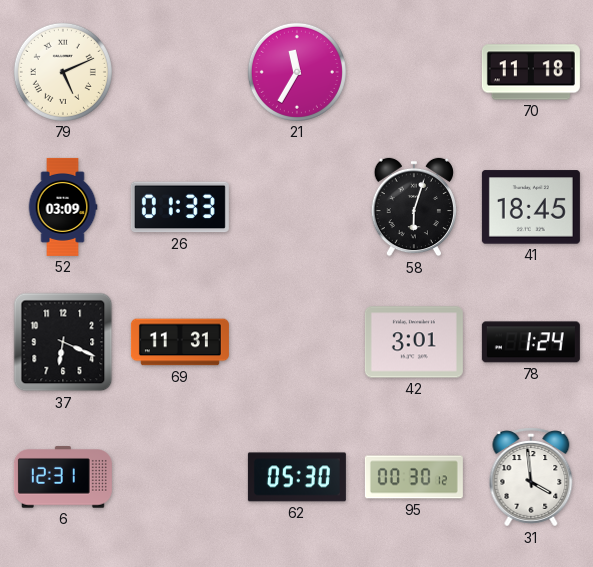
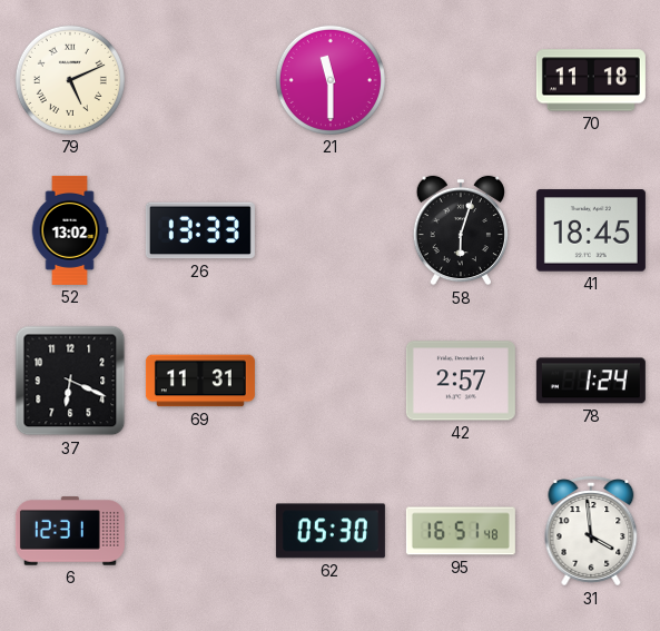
21: 11:35 -> 11:30 (331, 80)
52: 03:09 -> 13:02 (70, 230)
26: 01:33 -> 13:33 (200, 230)
42: 3:01 -> 2:57 (461, 381)
95: 00:30 -> 16:51 (461, 531)
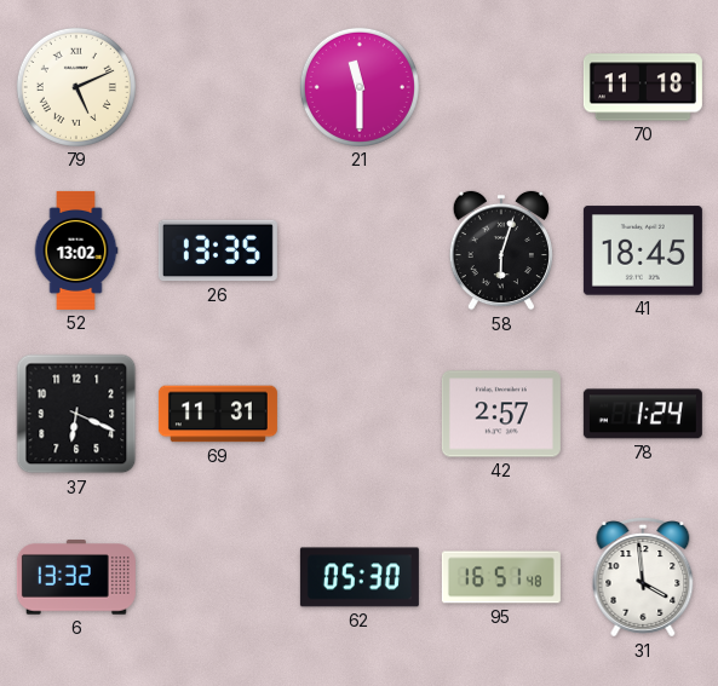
26: 13:33 -> 13:35 (218, 250)
6: 12:31 -> 13:32 (76, 577)
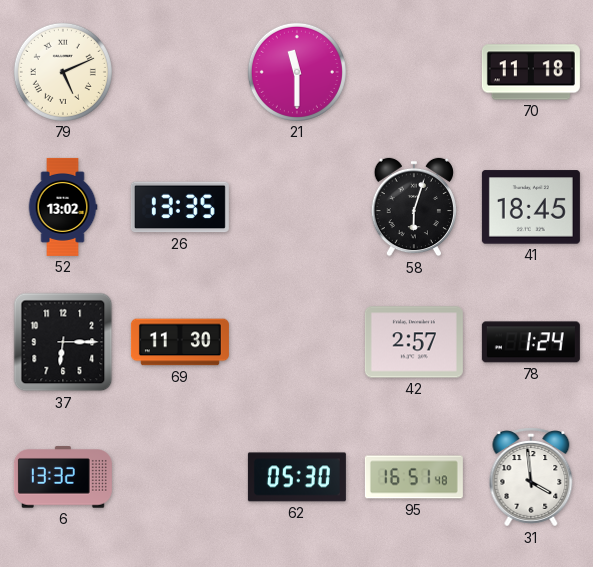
37: 6:19 -> 6:15 (63, 342)
69: 11:31 -> 11:30 (180, 342)
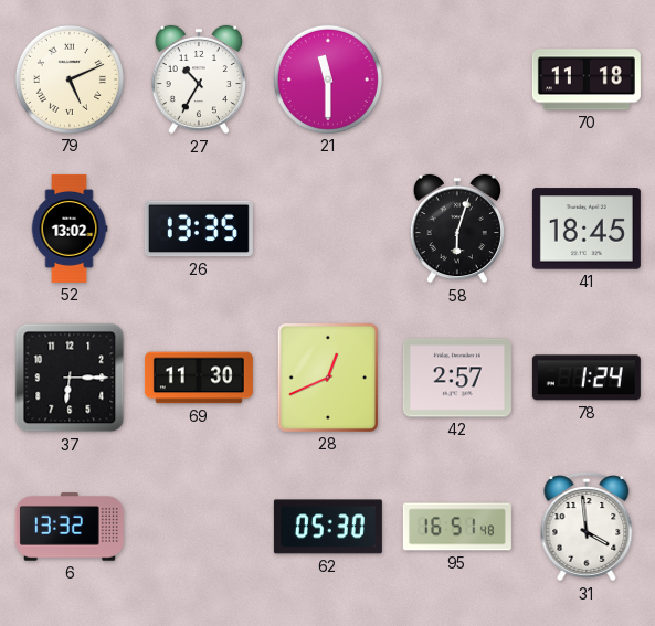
27: none -> 10:35 (199, 79)
28: none -> 12:41 (328, 378)
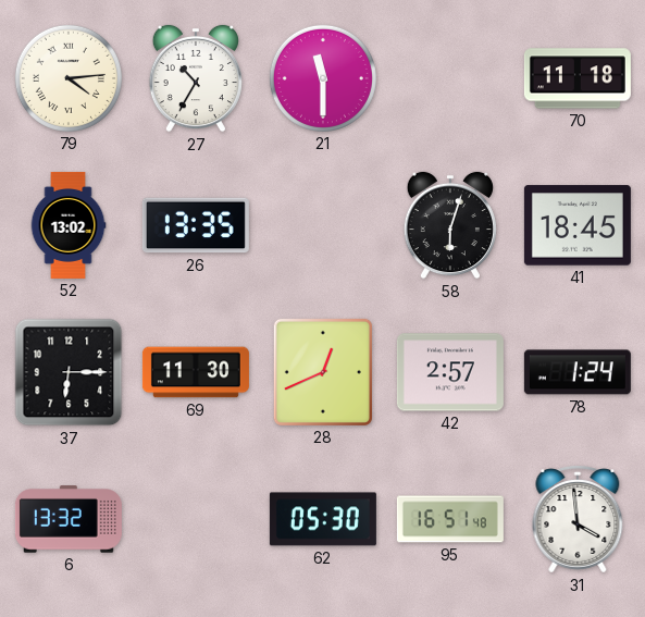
79: 5:11 -> 4:14 (69, 78)
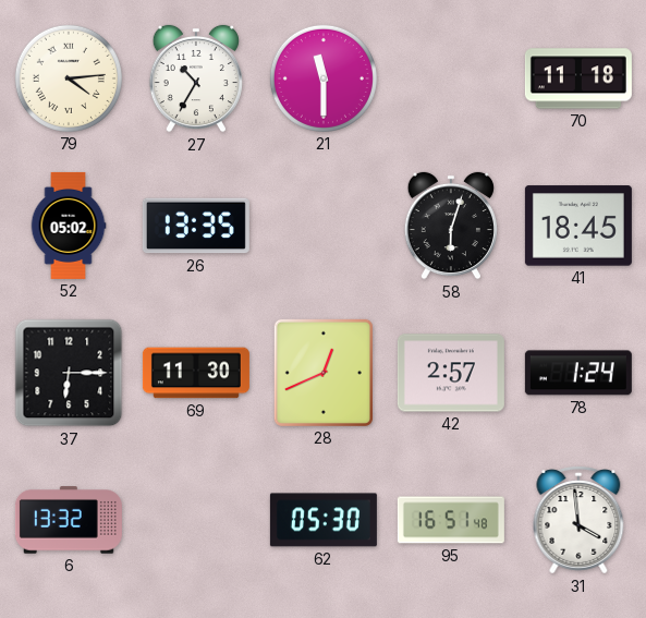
52: 13:02 -> 05:02 (69, 226)
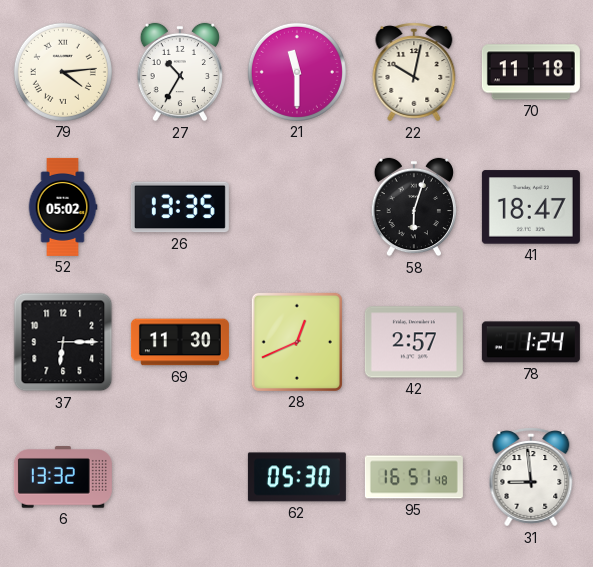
22: none -> 10:02 (414, 72)
41: 18:45 -> 18:47 (531, 207)
31: 3:59 -> 8:59 (531, 477)
